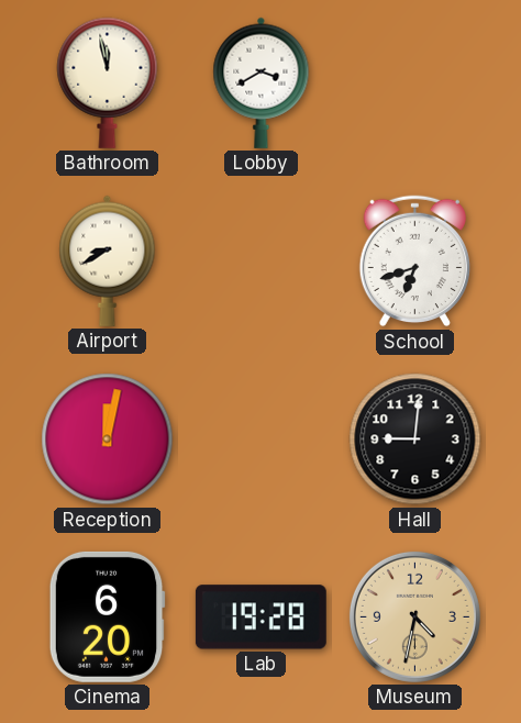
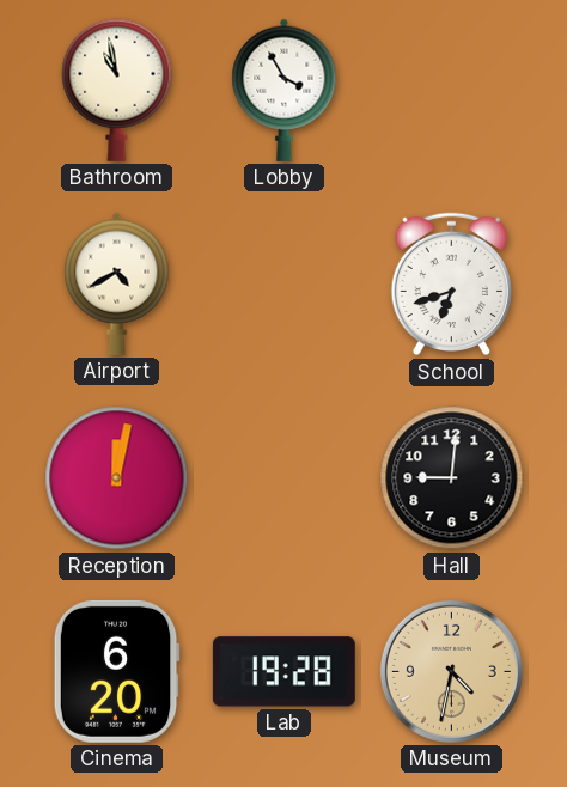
Bathroom: 11:58 -> 10:58 (117, 90)
Lobby: 3:40 -> 3:55 (285, 90)
Airport: 8:40 -> 4:40 (117, 283)
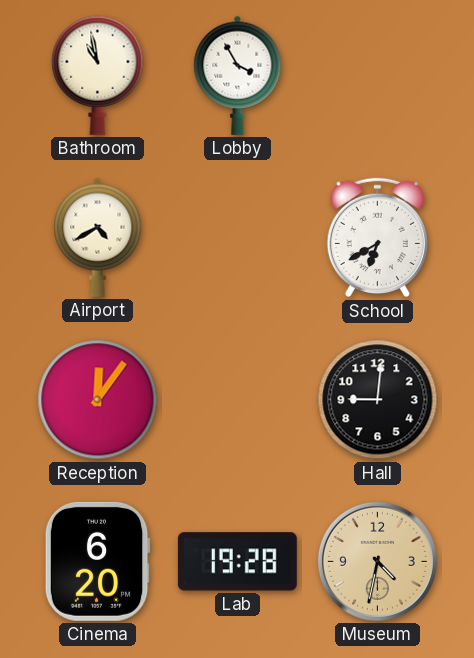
School: 6:42 -> 6:40 (377, 238)
Reception: 12:02 -> 12:06 (98, 400)
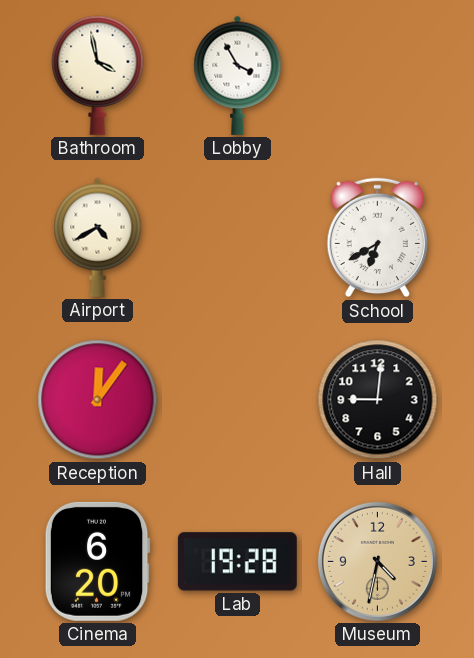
Bathroom: 10:58 -> 3:58 (98, 75)
